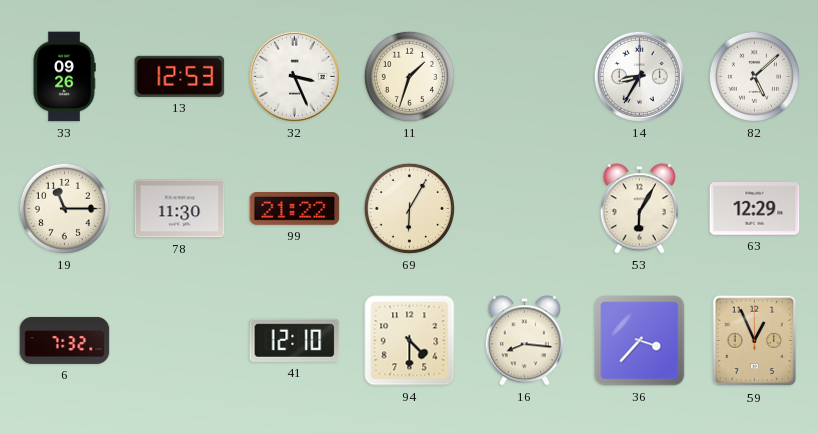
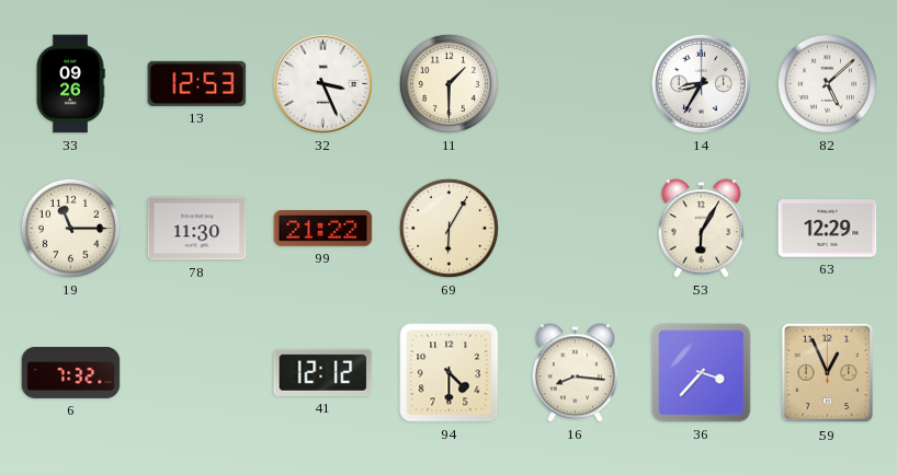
11: 1:33 -> 1:30 (449, 83)
41: 12:10 -> 12:12 (323, 372)
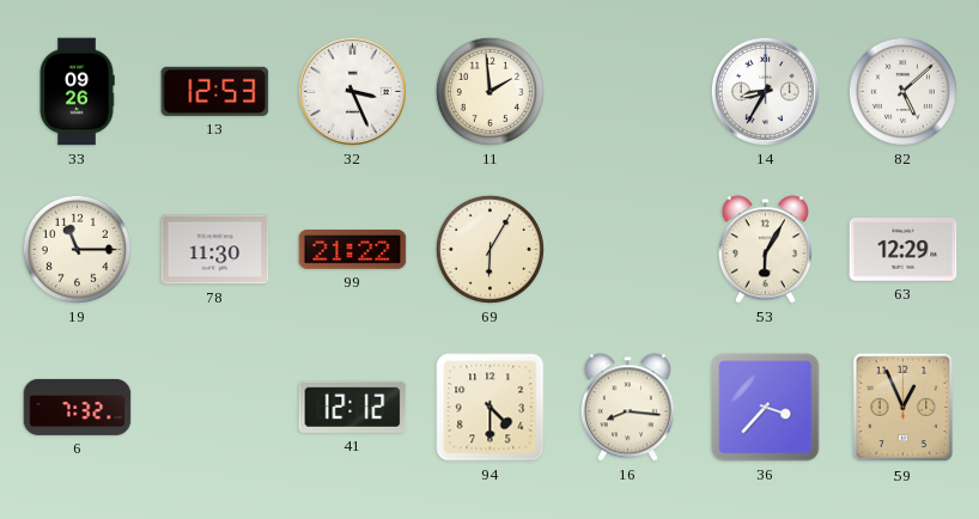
11: 1:30 -> 1:59 (489, 91)
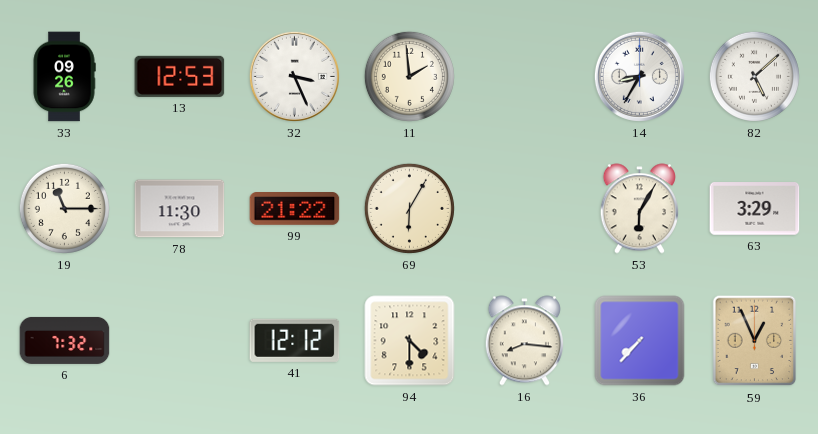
63: 12:29 -> 3:29 (755, 209)
36: 3:37 -> 7:37 (640, 341)
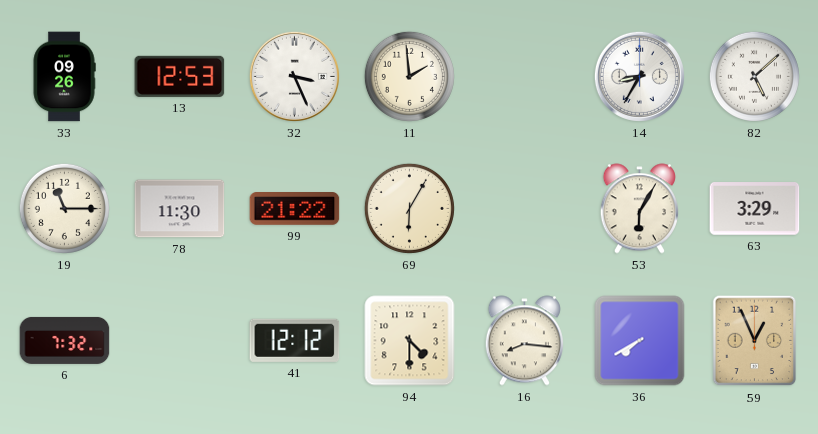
36: 7:37 -> 7:40 (640, 341)
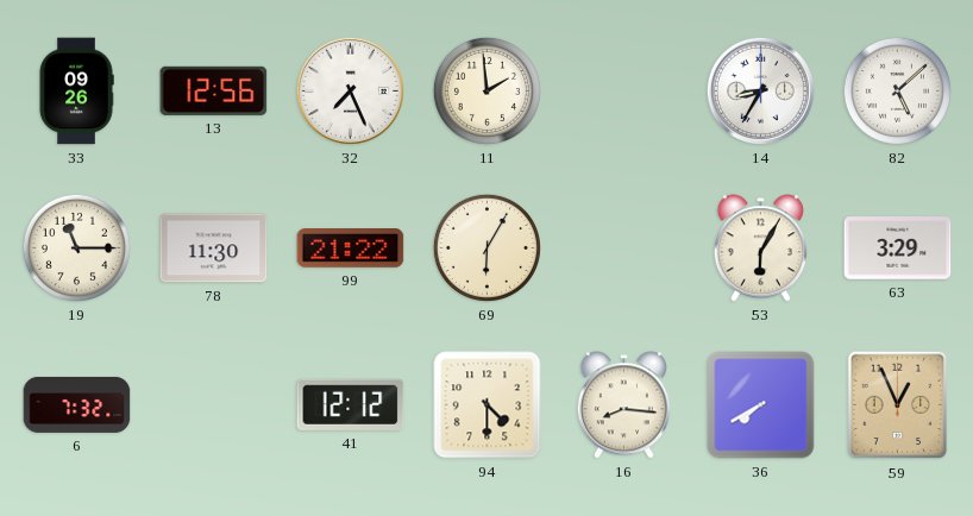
13: 12:53 -> 12:56 (214, 90)
32: 3:26 -> 7:26 (350, 90)
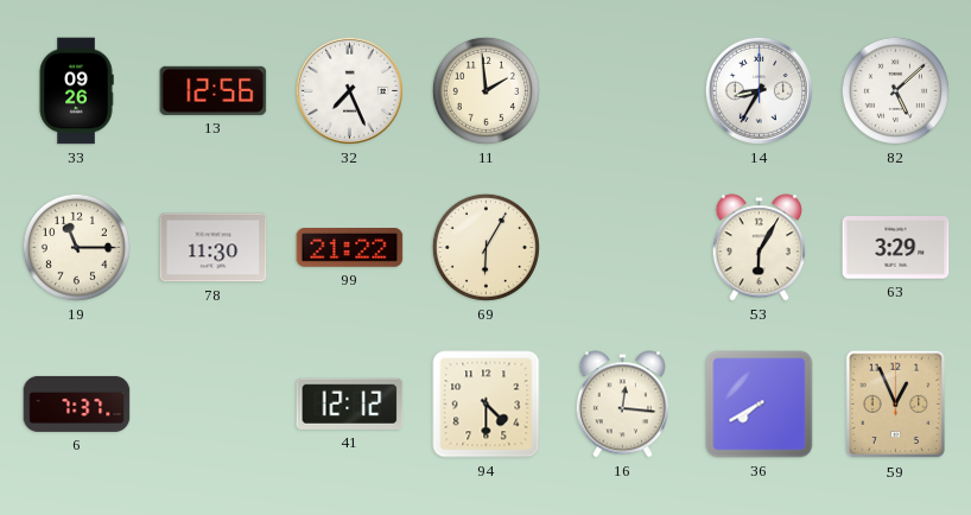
6: 7:32 -> 7:37 (77, 403)
16: 8:16 -> 12:16 (622, 405)
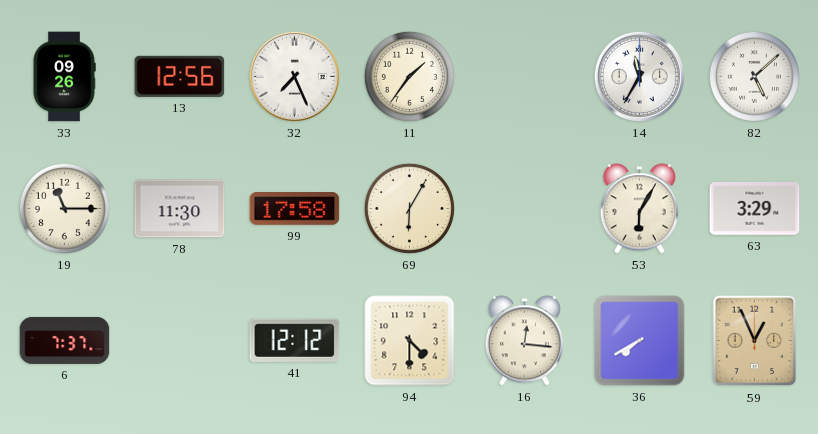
11: 1:59 -> 1:36 (409, 76)
14: 8:35 -> 11:35 (639, 76)
99: 21:22 -> 17:58 (295, 209)
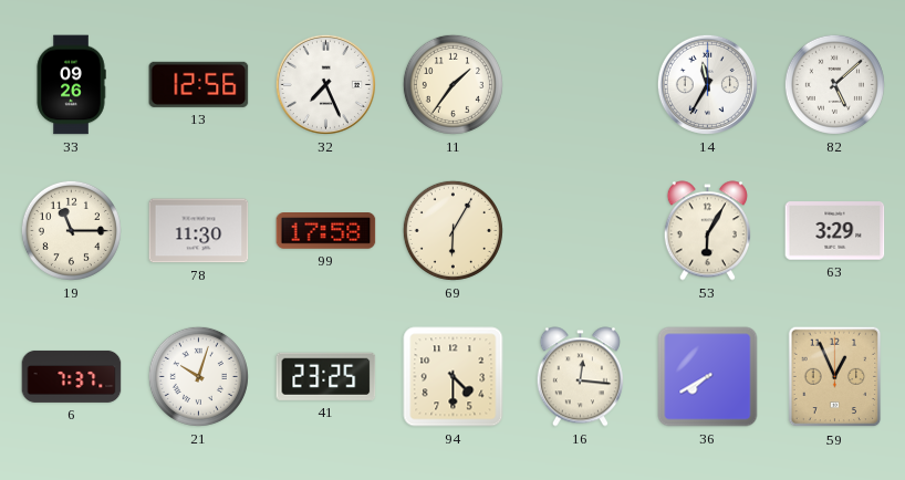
21: none -> 10:03 (198, 376)
41: 12:12 -> 23:25 (326, 376)
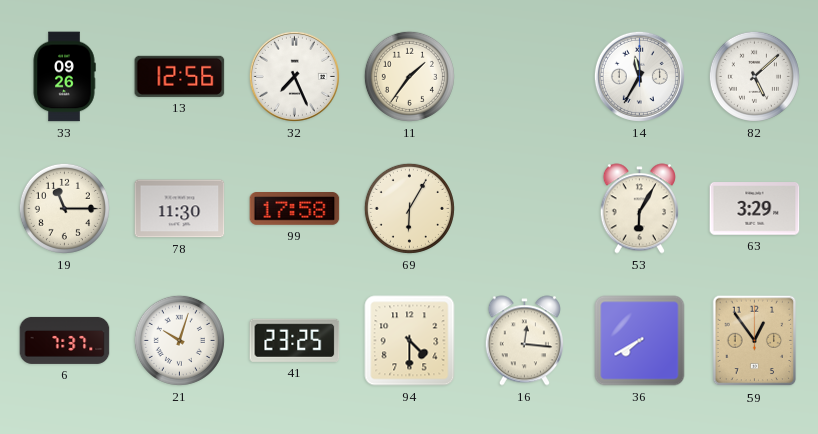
59: 12:56 -> 12:54 (755, 341)
